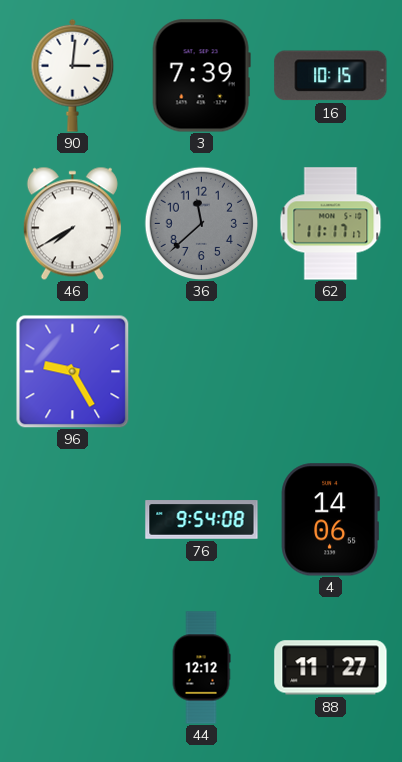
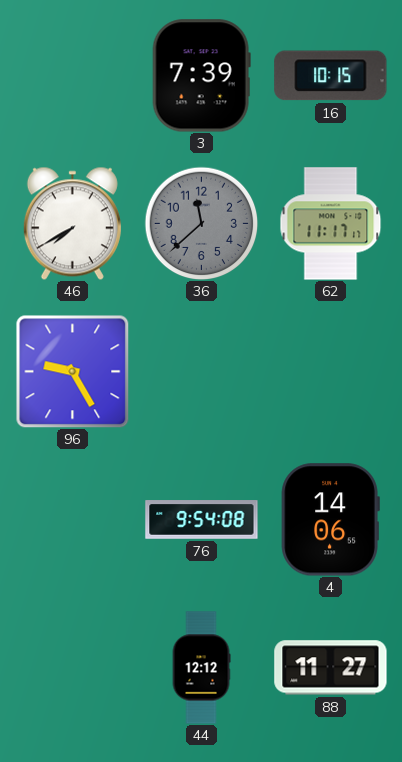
90: 3:01 -> none (73, 75)
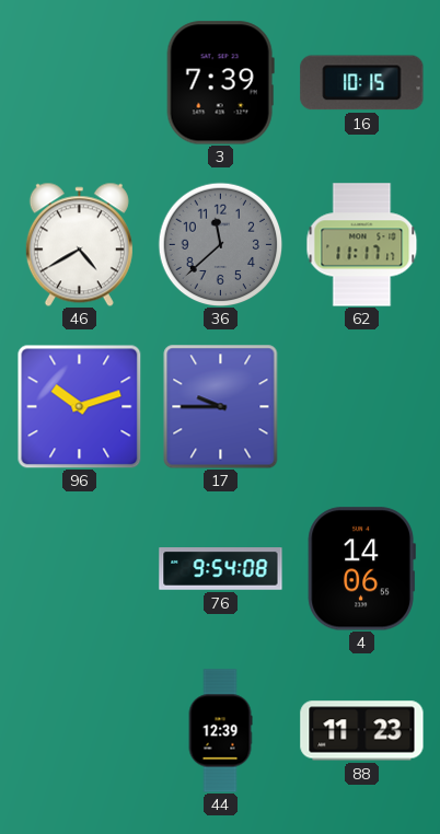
46: 7:40 -> 4:40 (79, 244)
96: 9:25 -> 10:12 (79, 406)
17: none -> 9:45 (221, 406)
44: 12:12 -> 12:39 (220, 731)
88: 11:27 -> 11:23 (362, 731)
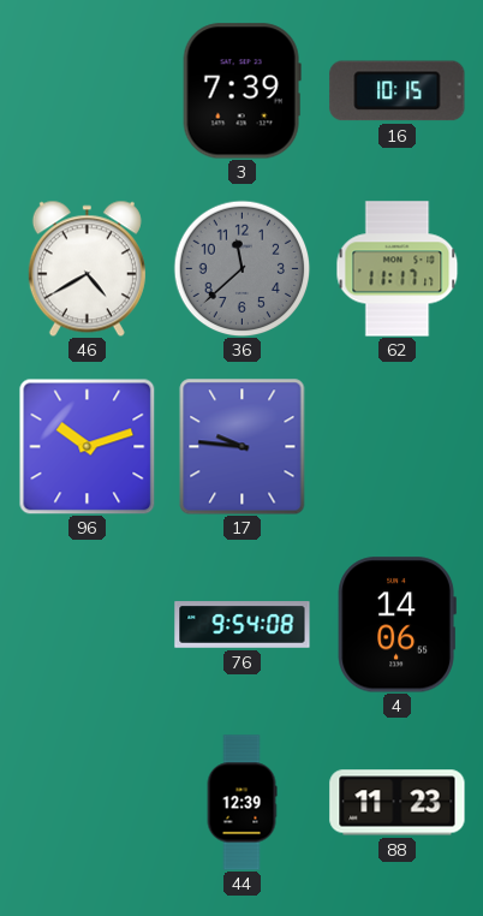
17: 9:45 -> 9:46 (243, 446)
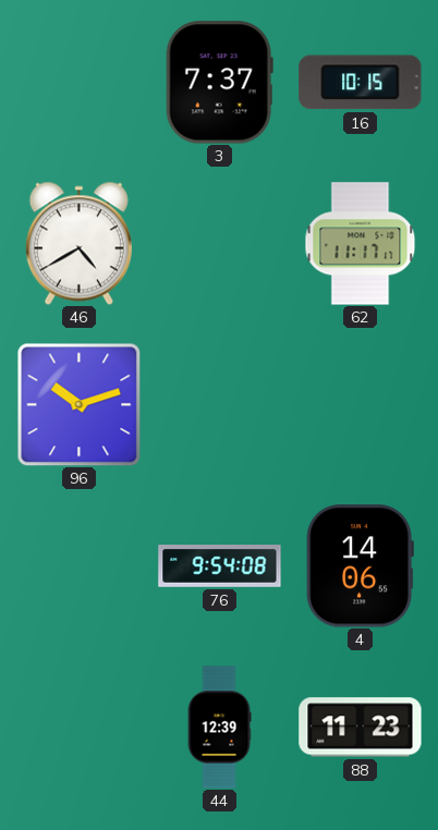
3: 7:39 -> 7:37 (219, 83)
36: 11:38 -> none (241, 268)
17: 9:46 -> none (243, 446)
